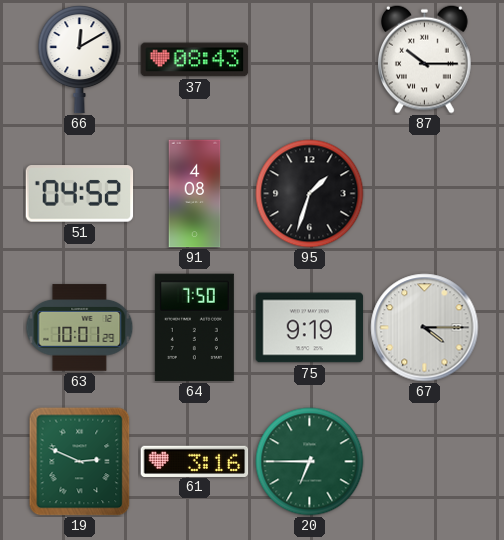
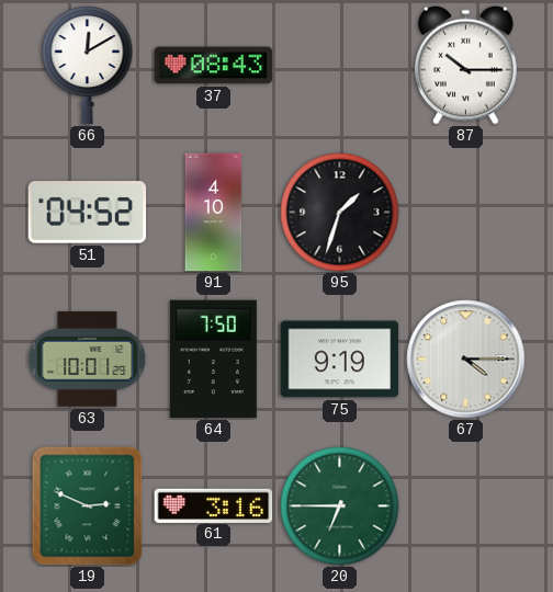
91: 4:08 -> 4:10 (214, 213)
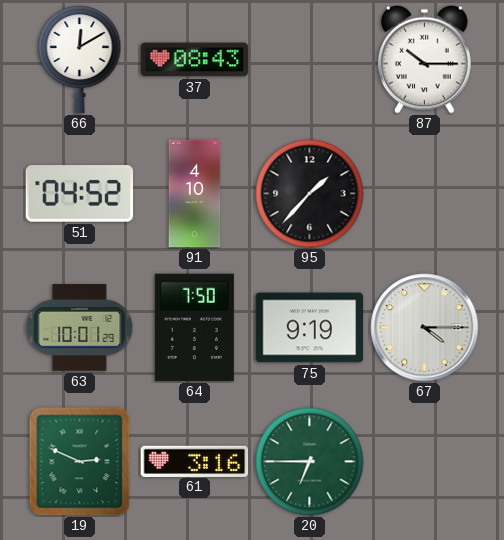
95: 1:33 -> 1:37 (310, 194)
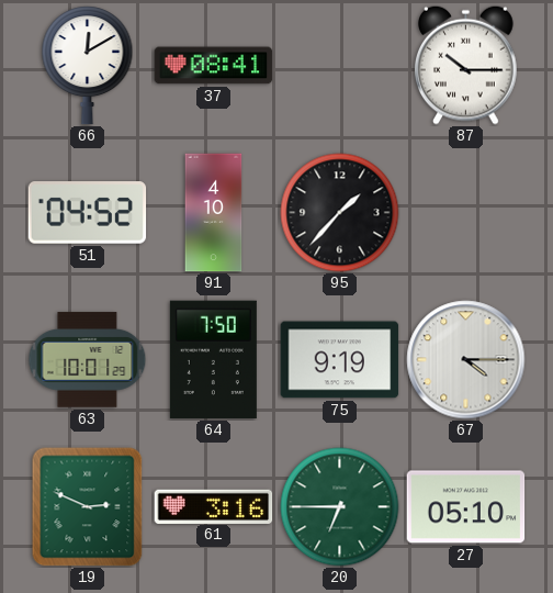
37: 08:43 -> 08:41 (214, 66)
27: none -> 05:10 (466, 507)
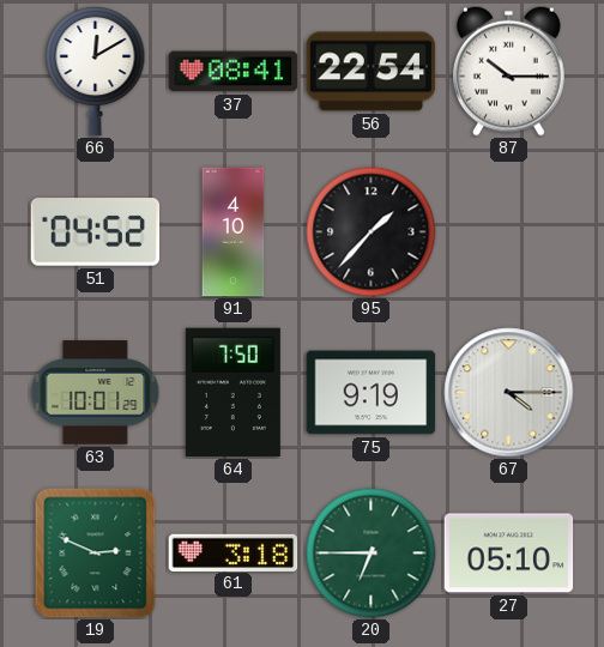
56: none -> 22:54 (372, 72)
61: 3:16 -> 3:18 (234, 552)
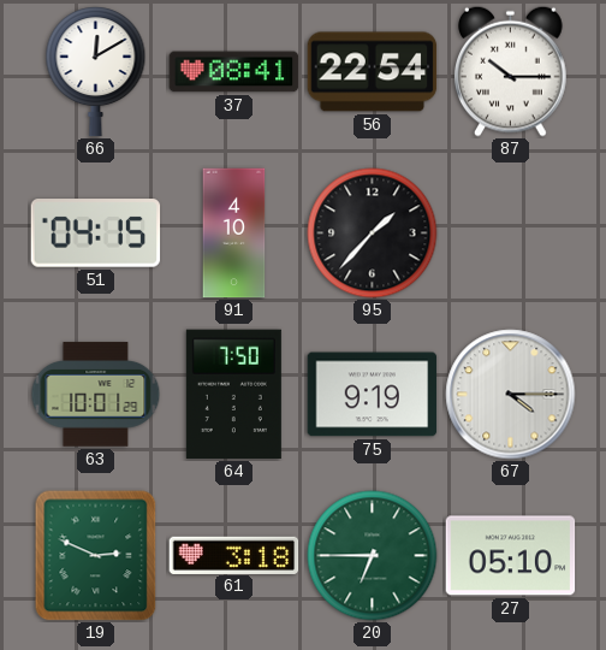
51: 04:52 -> 04:15 (96, 234)
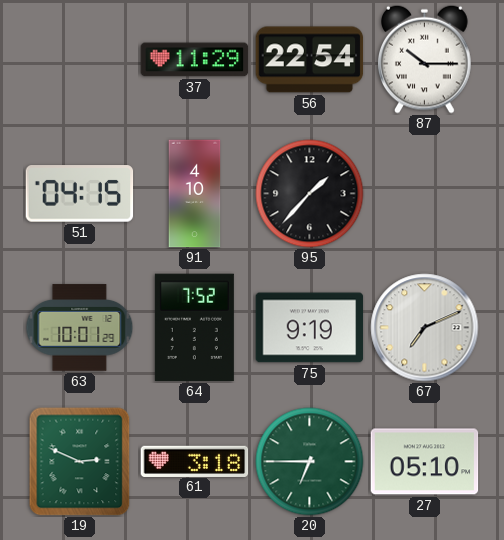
66: 12:10 -> none (96, 72)
37: 08:41 -> 11:29 (195, 60)
64: 7:50 -> 7:52 (194, 328)
67: 4:15 -> 7:11 (425, 328)
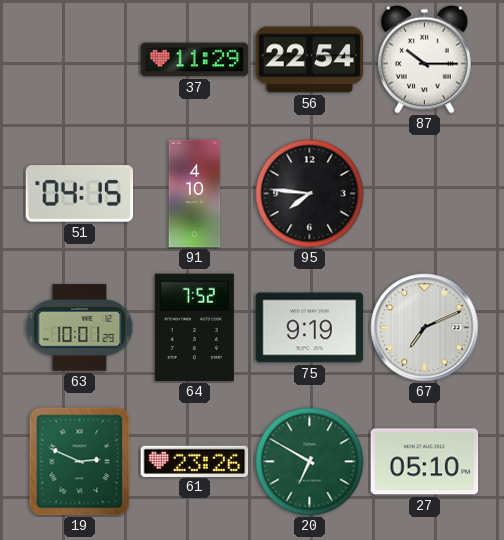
95: 1:37 -> 7:46 (310, 194)
61: 3:18 -> 23:26 (195, 461)
20: 6:45 -> 6:50 (310, 462)
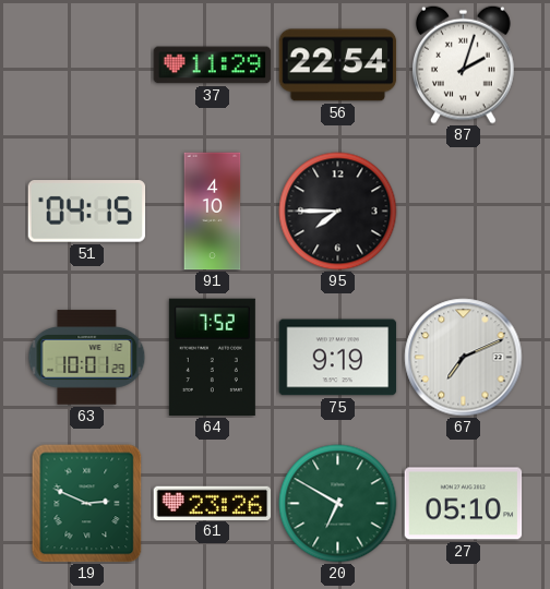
87: 10:15 -> 2:03 (464, 64)
95: 7:46 -> 7:45 (338, 212)
